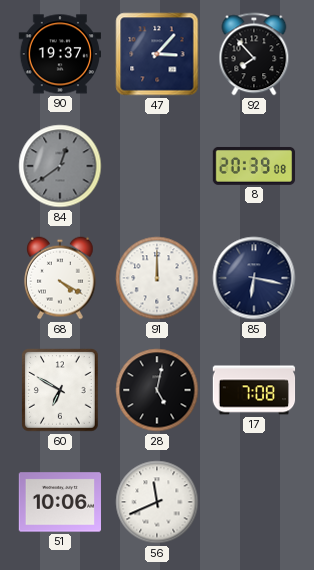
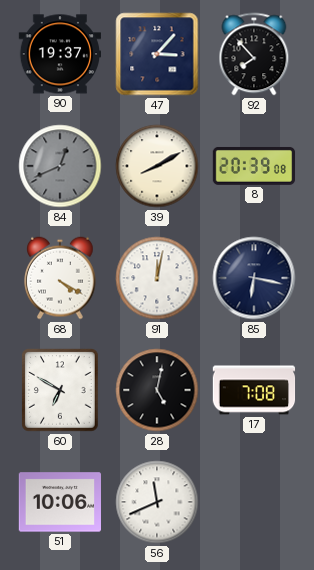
84: 12:39 -> 12:41 (60, 166)
39: none -> 8:10 (157, 166)
91: 12:00 -> 12:02 (157, 278)
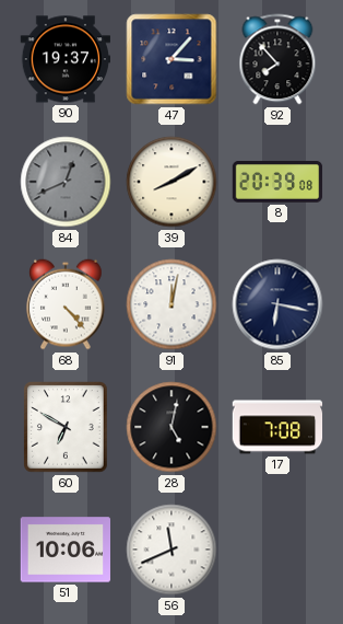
68: 4:20 -> 4:23 (67, 304)
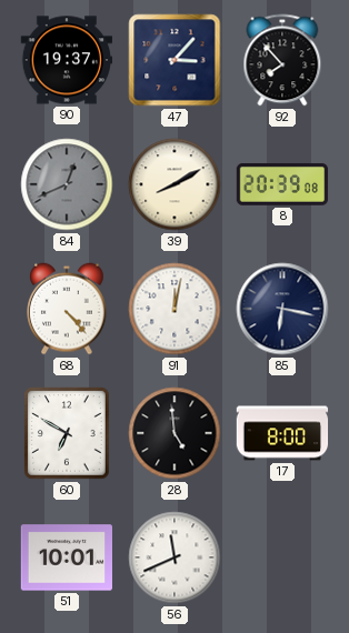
28: 5:02 -> 4:59 (174, 433)
17: 7:08 -> 8:00 (282, 433)
51: 10:06 -> 10:01 (66, 557)
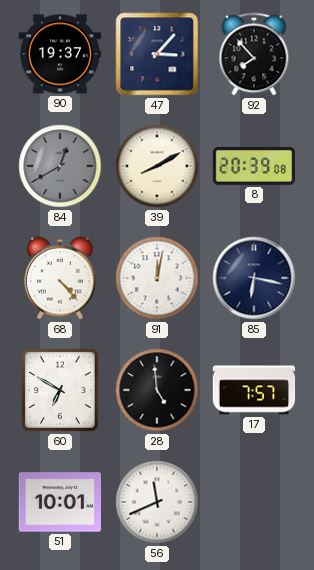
84: 12:41 -> 12:40 (60, 166)
17: 8:00 -> 7:57 (254, 390)
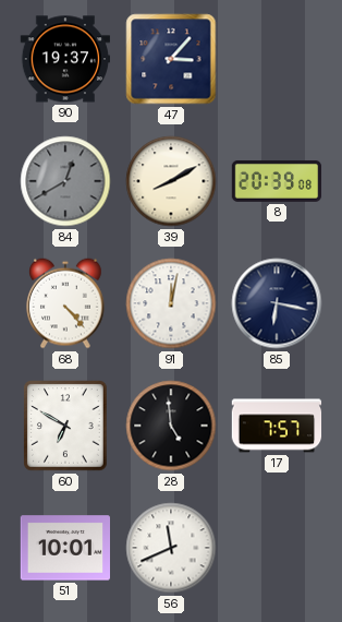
92: 7:53 -> none (254, 54)
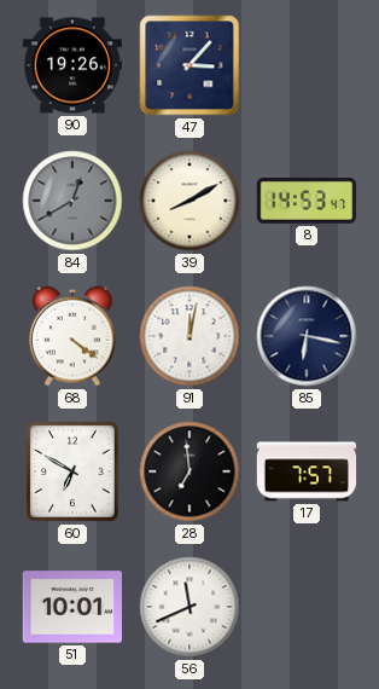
90: 19:37 -> 19:26 (72, 65)
8: 20:39 -> 14:53 (307, 201)
68: 4:23 -> 4:21 (74, 336)
28: 4:59 -> 6:59 (189, 471)
